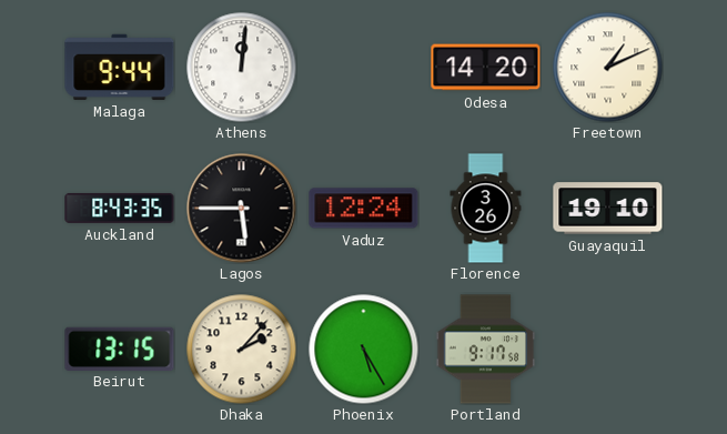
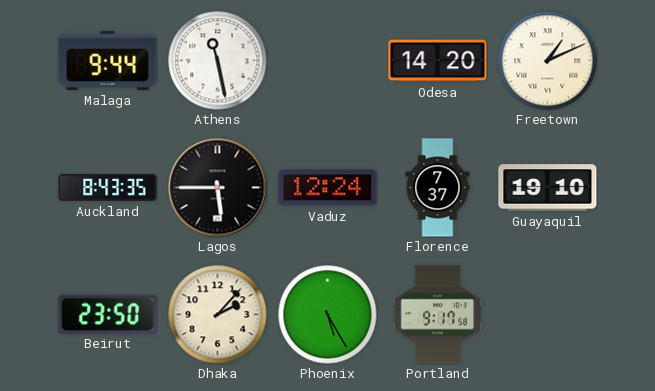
Athens: 12:01 -> 11:28 (218, 61)
Florence: 3:26 -> 7:37 (438, 188)
Beirut: 13:15 -> 23:50 (108, 314)
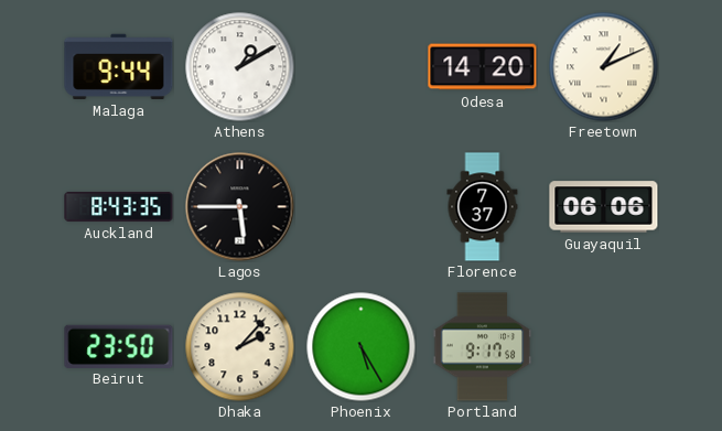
Athens: 11:28 -> 1:10 (240, 67)
Vaduz: 12:24 -> none (328, 188)
Guayaquil: 19:10 -> 06:06 (604, 207)
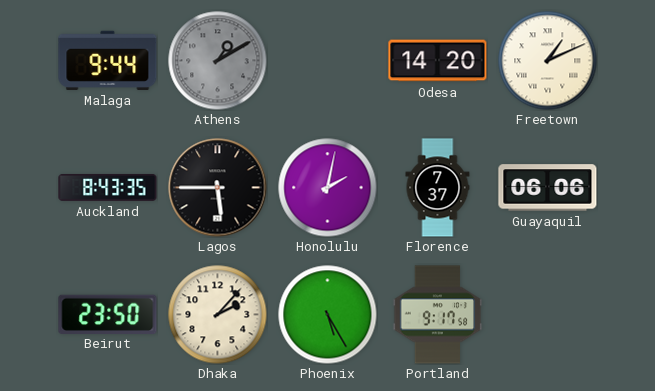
Athens dial: white -> grey (218, 61)
Honolulu: none -> 2:02 (328, 188)
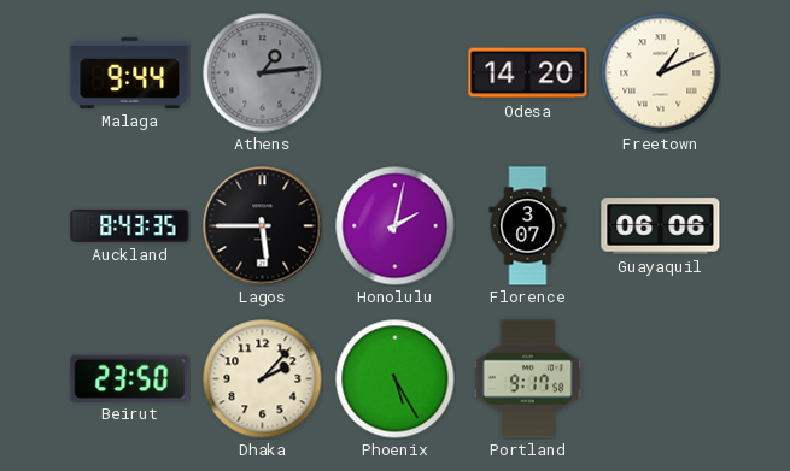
Athens: 1:10 -> 1:14 (263, 73)
Florence: 7:37 -> 3:07 (528, 226)
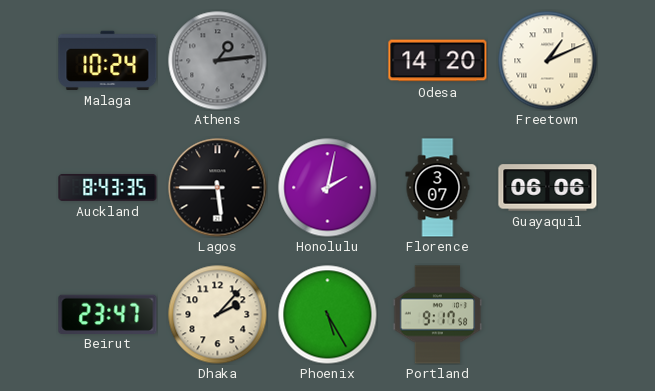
Malaga: 9:44 -> 10:24 (108, 60)
Beirut: 23:50 -> 23:47 (108, 314)
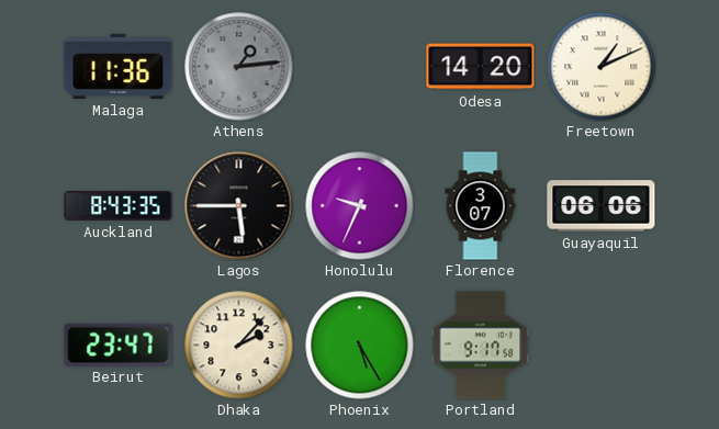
Malaga: 10:24 -> 11:36 (119, 66)
Honolulu: 2:02 -> 9:34 (360, 206)
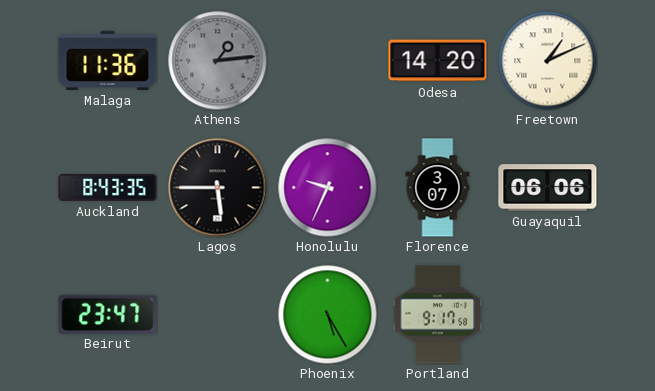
Dhaka: 2:07 -> none (239, 346)
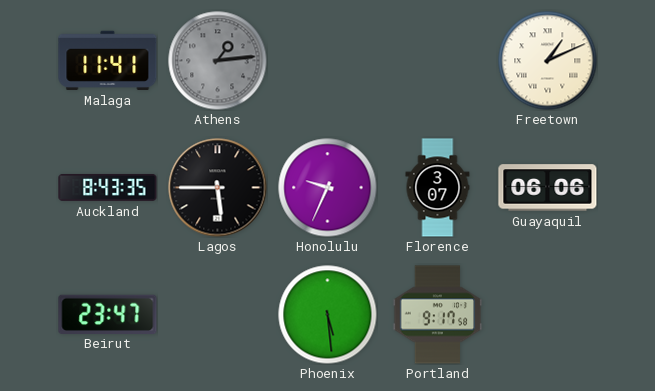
Malaga: 11:36 -> 11:41 (108, 60)
Odesa: 14:20 -> none (438, 61)
Phoenix: 5:25 -> 5:29 (328, 315)
